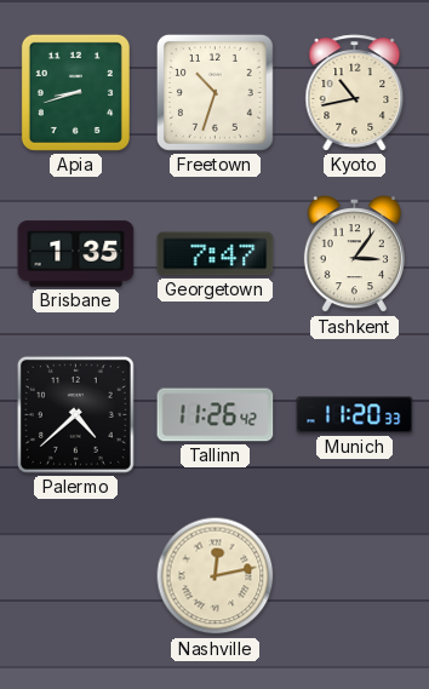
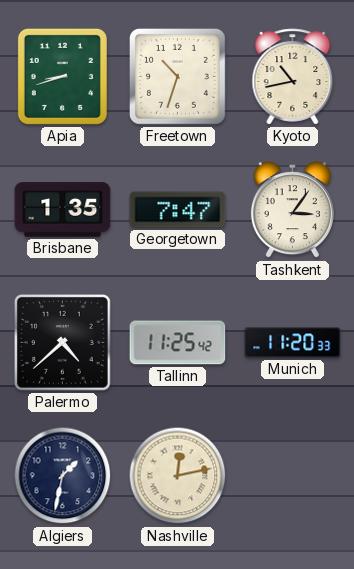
Tallinn: 11:26 -> 11:25 (178, 343)
Algiers: none -> 1:32 (63, 476)
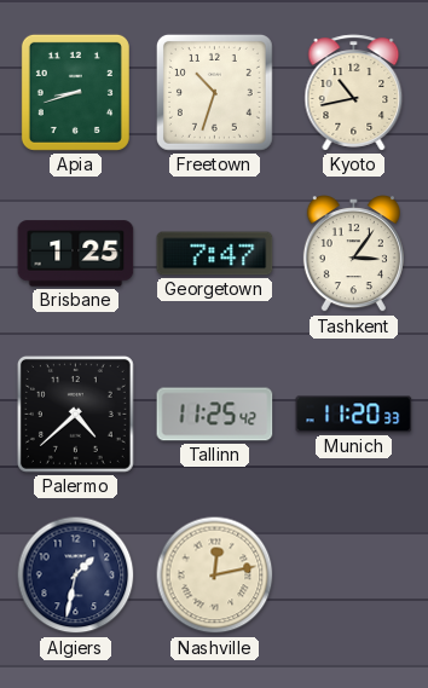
Brisbane: 1:35 -> 1:25 (76, 254)
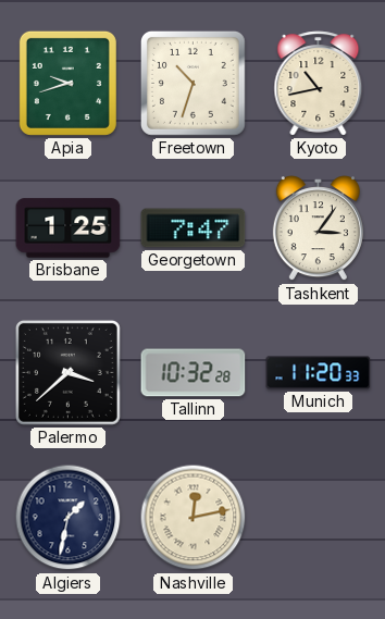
Apia: 8:42 -> 9:42 (67, 83)
Palermo: 4:38 -> 3:38 (67, 372)
Tallinn: 11:25 -> 10:32 (194, 373)
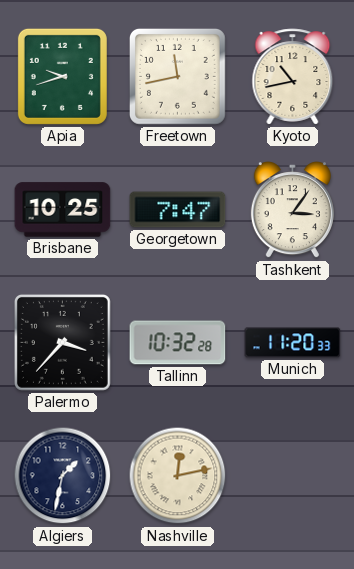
Freetown: 10:33 -> 11:43 (177, 76)
Brisbane: 1:25 -> 10:25 (63, 210)
Palermo: 3:38 -> 3:37 (62, 342)
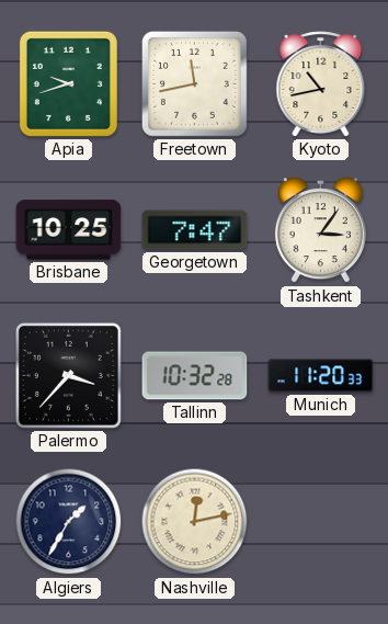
Algiers: 1:32 -> 1:35 (69, 522)
